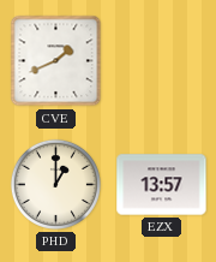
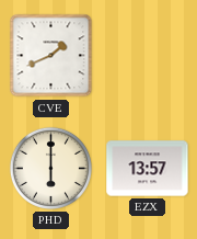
PHD: 1:00 -> 6:00 (50, 168)
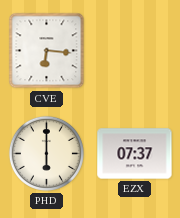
CVE: 1:41 -> 6:16 (47, 51)
EZX: 13:57 -> 07:37 (135, 154)
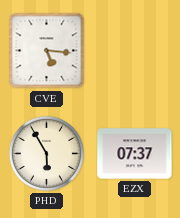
CVE: 6:16 -> 5:16 (47, 51)
PHD: 6:00 -> 5:55 (46, 153)
